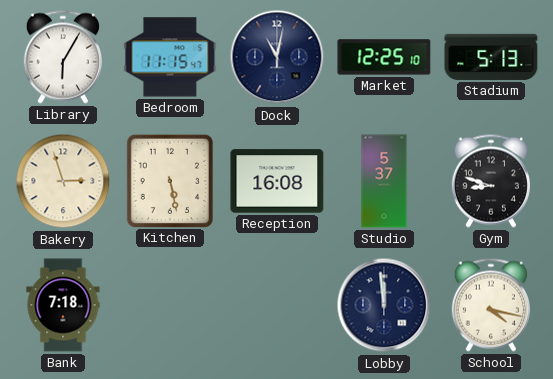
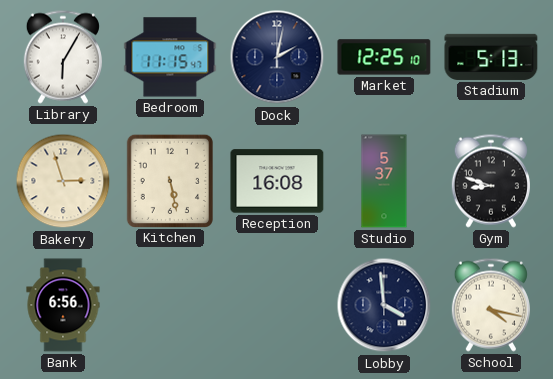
Dock: 11:02 -> 2:02 (277, 57)
Bank: 7:18 -> 6:56 (63, 305)
Lobby: 11:59 -> 3:59 (384, 305)
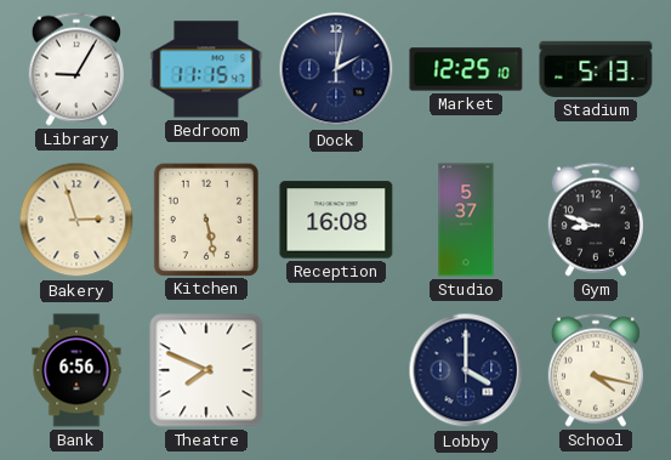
Library: 6:05 -> 9:05 (76, 69)
Theatre: none -> 7:49 (206, 370)
Lobby: 3:59 -> 4:00 (466, 370)
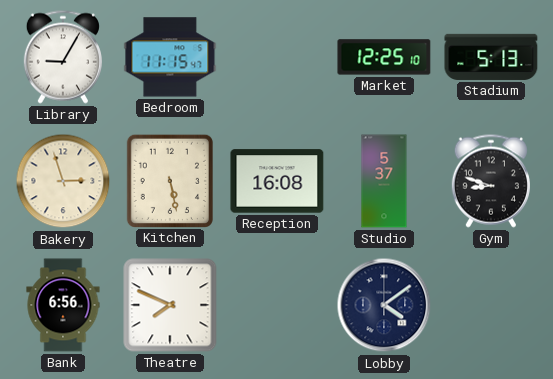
Dock: 2:02 -> none (336, 69)
Lobby: 4:00 -> 4:09 (384, 305)
School: 4:17 -> none (596, 370)
